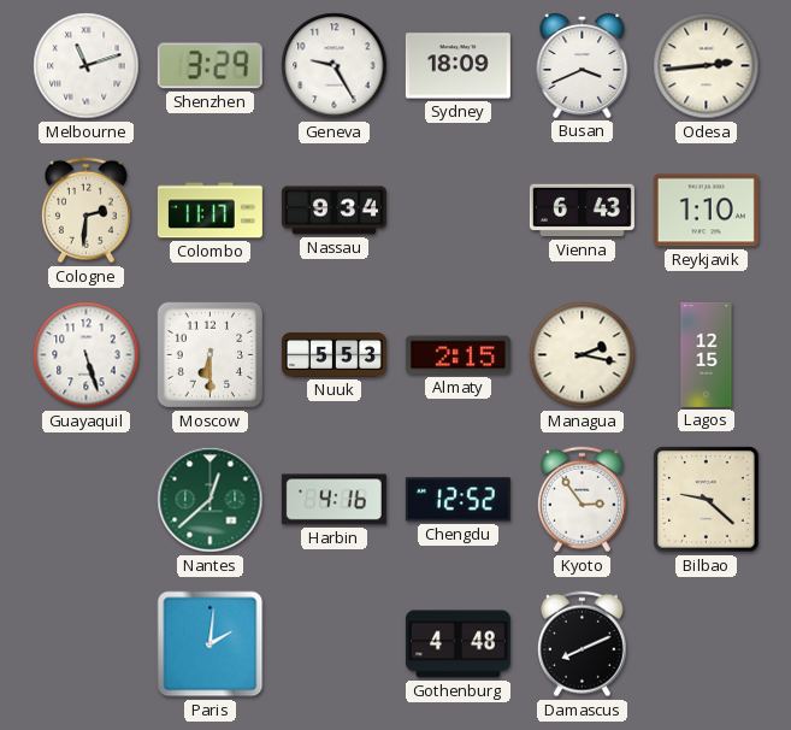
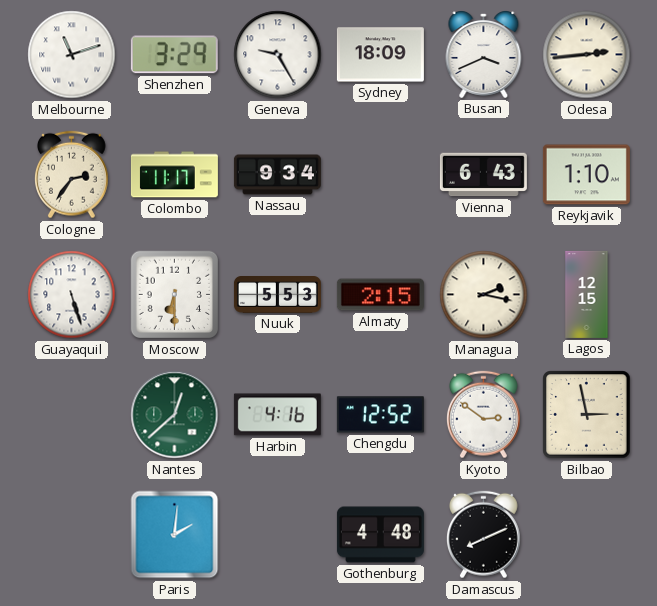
Cologne: 2:31 -> 2:36 (71, 175)
Kyoto: 2:54 -> 2:51 (483, 415)
Bilbao: 9:22 -> 2:58 (587, 415)
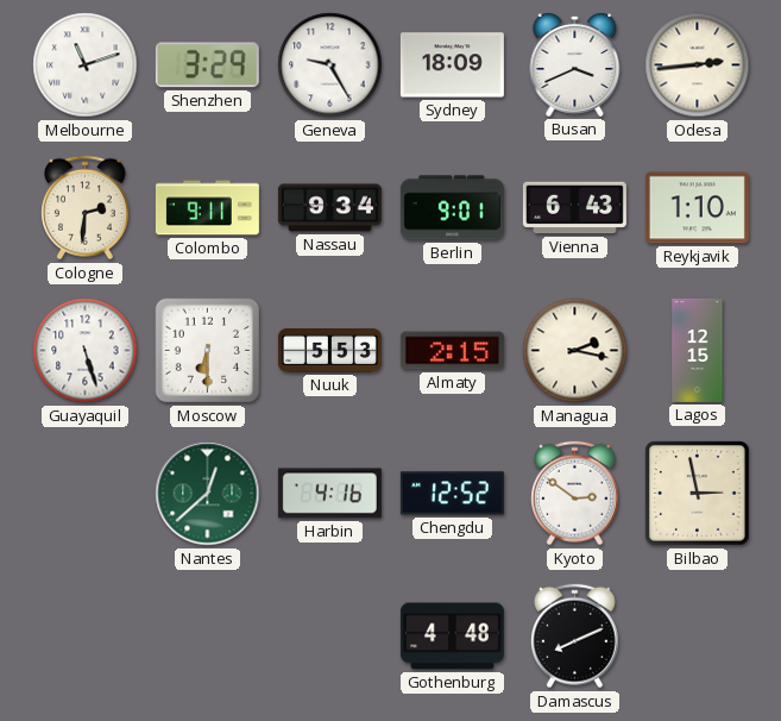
Cologne: 2:36 -> 2:31 (84, 208)
Colombo: 11:17 -> 9:11 (207, 208)
Berlin: none -> 9:01 (452, 208)
Paris: 2:01 -> none (175, 535)
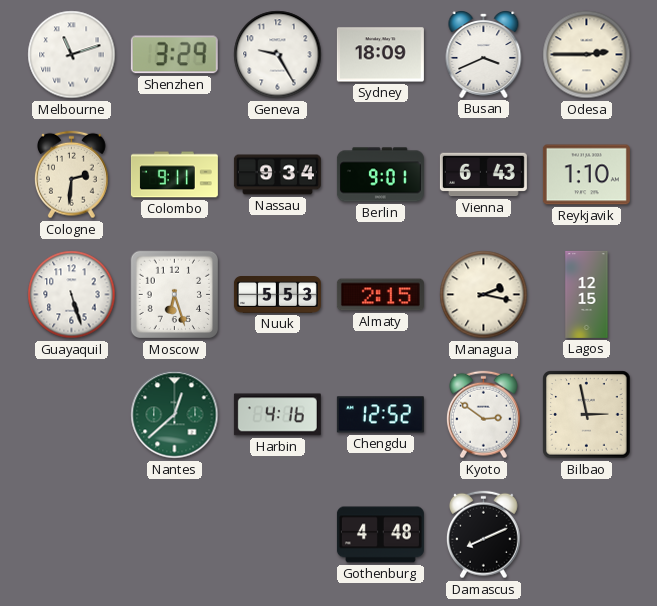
Odesa: 2:44 -> 2:45 (587, 55)
Moscow: 6:30 -> 6:27 (175, 295)
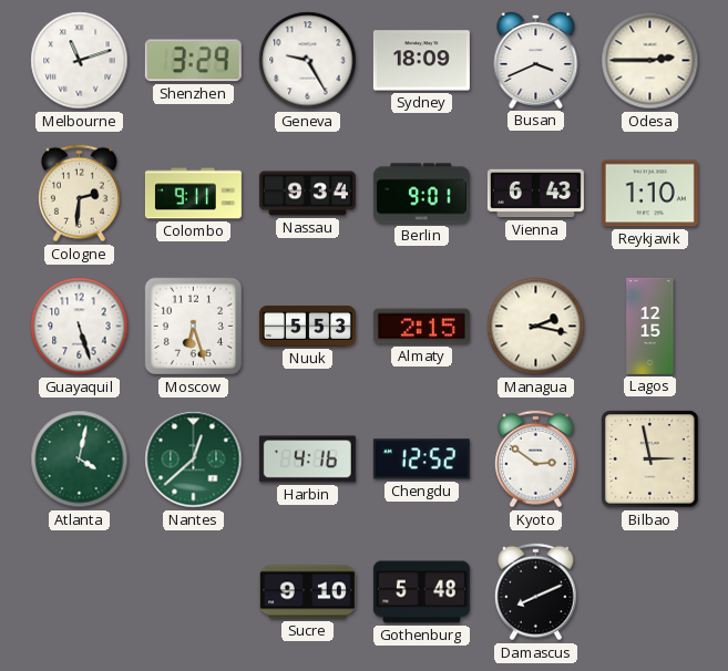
Atlanta: none -> 4:02 (80, 460)
Sucre: none -> 9:10 (307, 592)
Gothenburg: 4:48 -> 5:48 (421, 592)
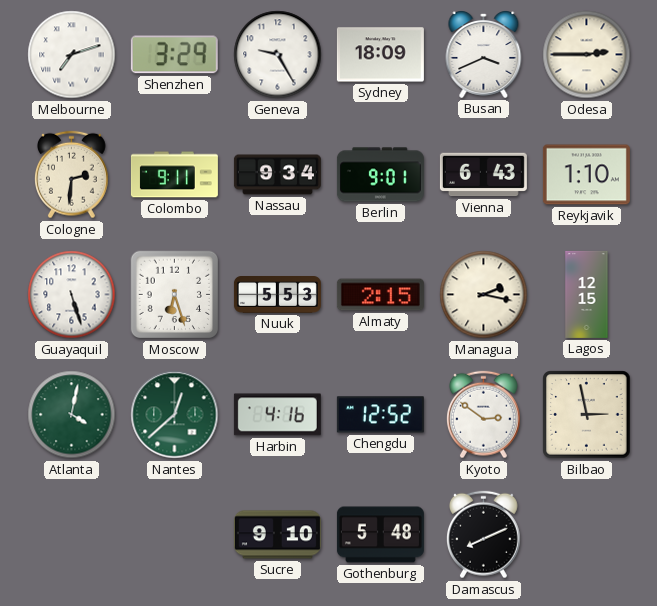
Melbourne: 11:12 -> 7:12 (72, 55)
